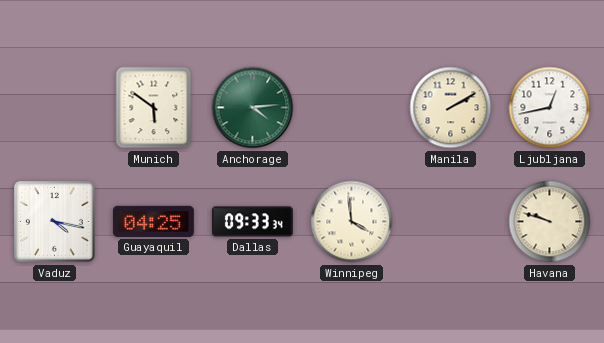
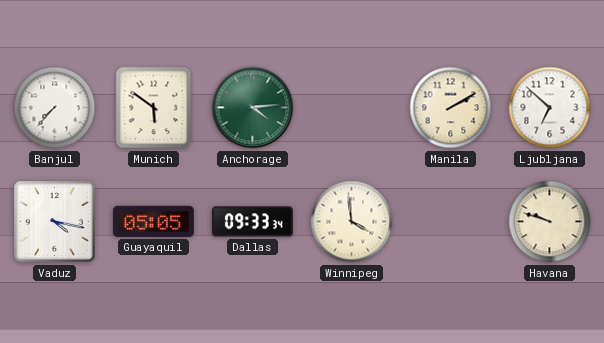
Banjul: none -> 7:37 (55, 108)
Ljubljana: 12:43 -> 6:52 (550, 108)
Guayaquil: 04:25 -> 05:05 (153, 221)
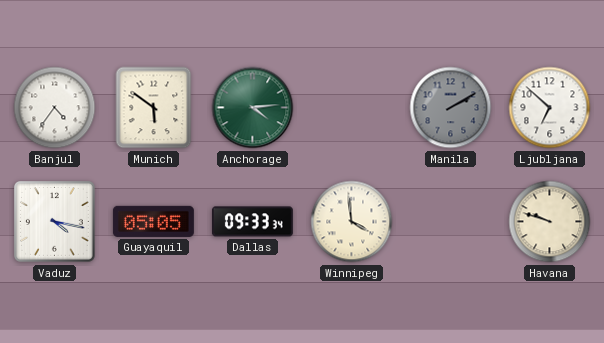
Banjul: 7:37 -> 4:36 (55, 108)
Manila dial: cream -> grey (451, 108)
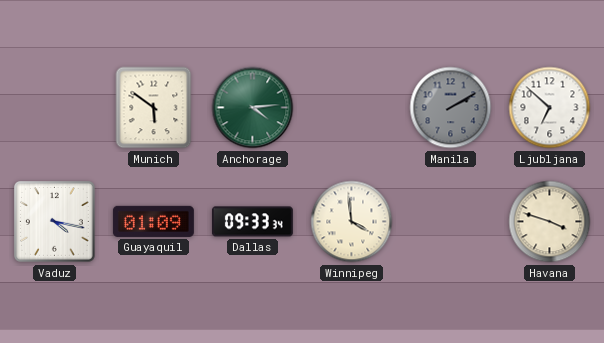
Banjul: 4:36 -> none (55, 108)
Guayaquil: 05:05 -> 01:09 (153, 221)
Havana: 9:48 -> 3:48 (550, 222)
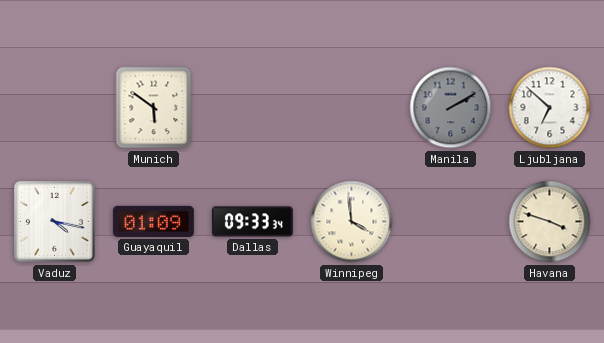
Anchorage: 4:14 -> none (253, 108)
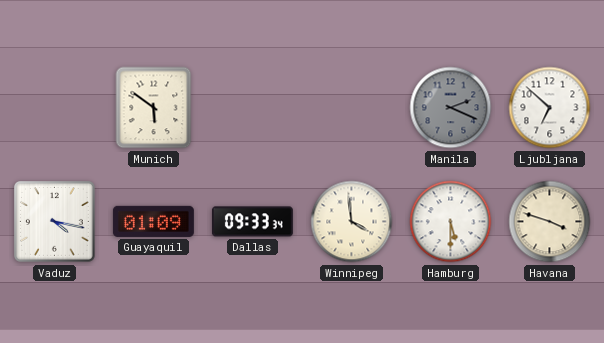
Manila: 2:10 -> 2:19 (451, 108)
Hamburg: none -> 5:30 (451, 222)
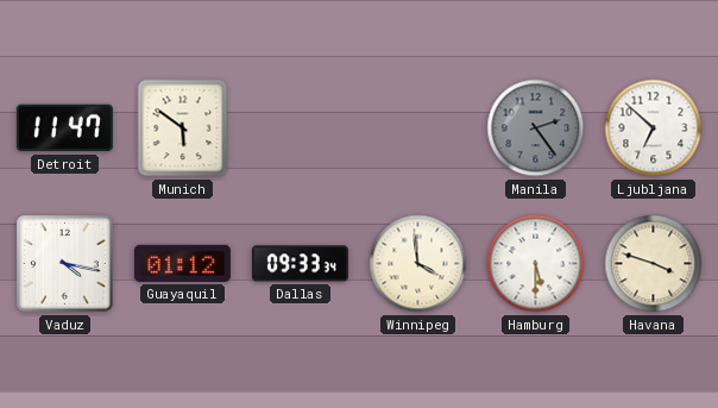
Detroit: none -> 11:47 (64, 128)
Manila: 2:19 -> 2:24 (536, 128)
Guayaquil: 01:09 -> 01:12 (182, 263)
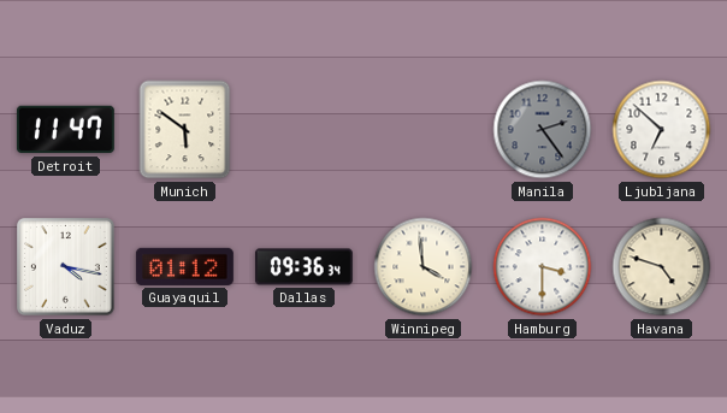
Dallas: 09:33 -> 09:36 (303, 267)
Hamburg: 5:30 -> 3:30 (543, 267)
Havana: 3:48 -> 4:48 (662, 267)
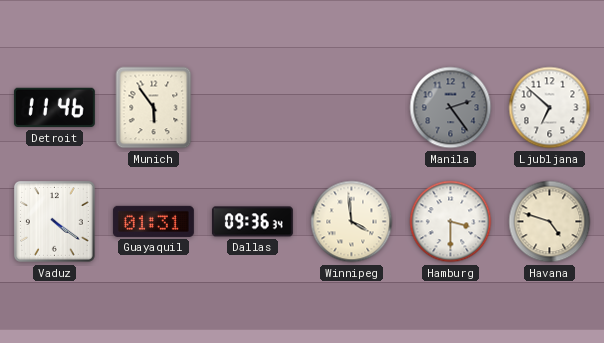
Detroit: 11:47 -> 11:46 (54, 108)
Munich: 5:51 -> 5:54 (154, 108)
Vaduz: 4:17 -> 4:21 (55, 222)
Guayaquil: 01:12 -> 01:31 (153, 221)
